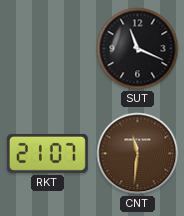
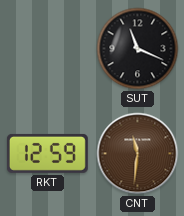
RKT: 21:07 -> 12:59 (47, 153)
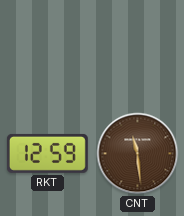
SUT: 11:19 -> none (138, 49)
CNT: 11:31 -> 11:29 (138, 154)
